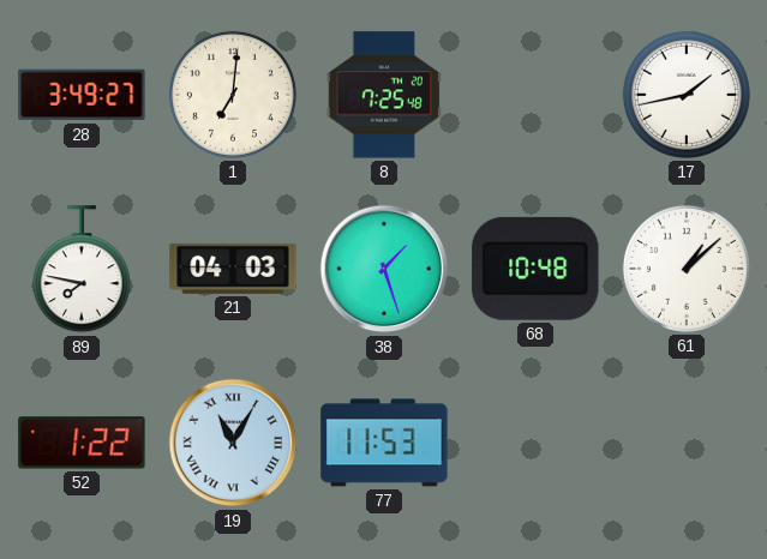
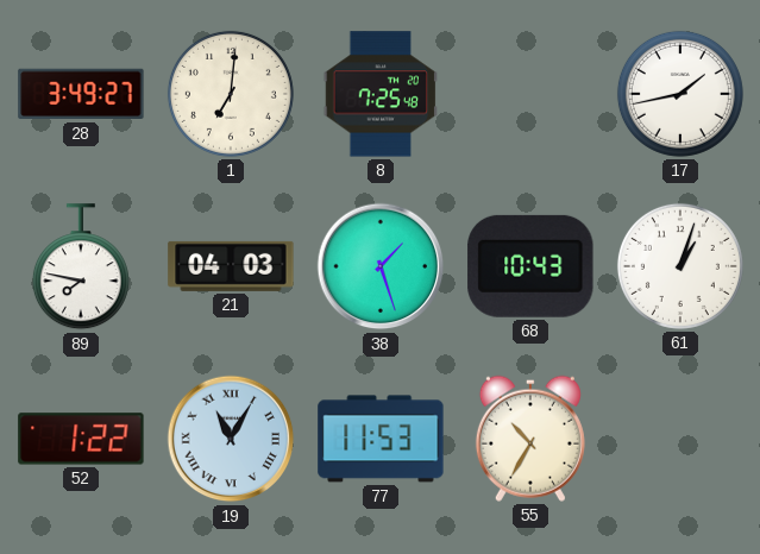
68: 10:48 -> 10:43 (530, 266)
61: 1:08 -> 1:03 (680, 266)
55: none -> 10:35 (530, 439)
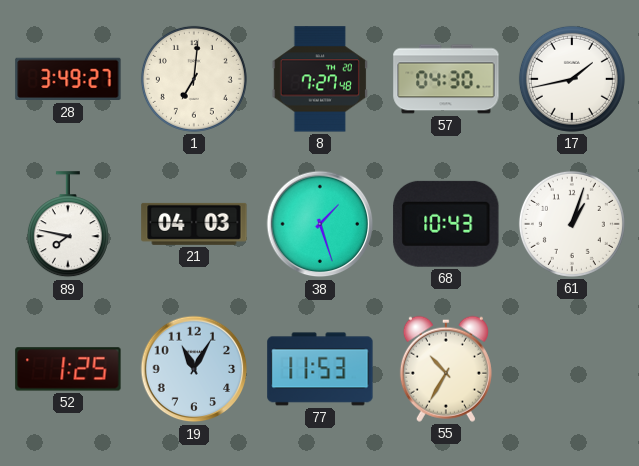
8: 7:25 -> 7:27 (320, 79)
57: none -> 04:30 (446, 79)
52: 1:22 -> 1:25 (68, 369)
19 numerals: Roman -> Arabic (194, 369)
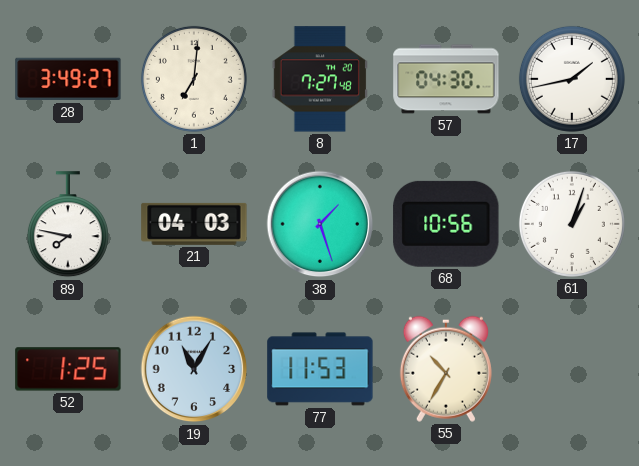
68: 10:43 -> 10:56 (446, 224)
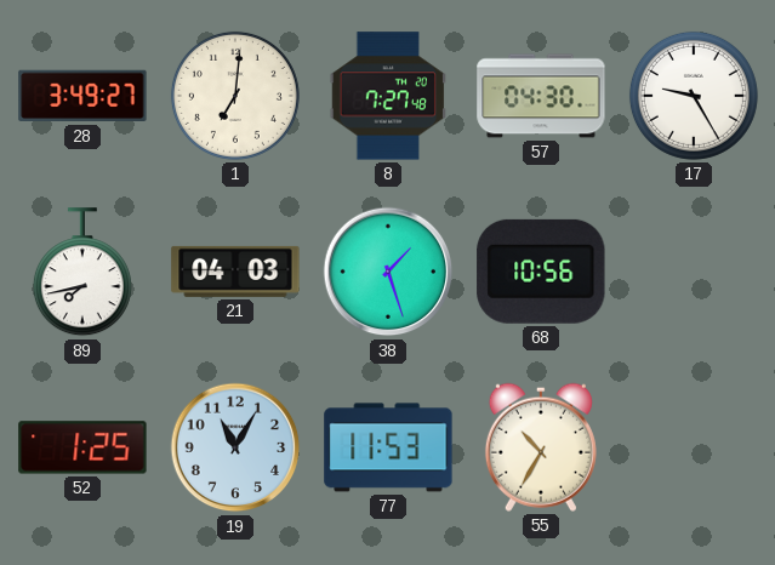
17: 1:43 -> 9:25 (694, 96)
89: 7:47 -> 7:43 (82, 273)
61: 1:03 -> none (572, 224)
